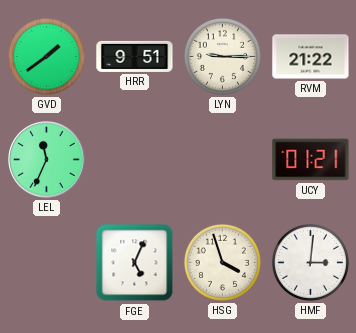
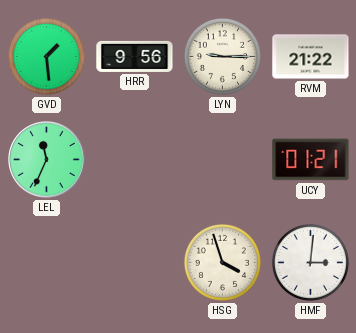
GVD: 1:39 -> 1:29 (46, 56)
HRR: 9:51 -> 9:56 (135, 56)
FGE: 5:04 -> none (135, 263)
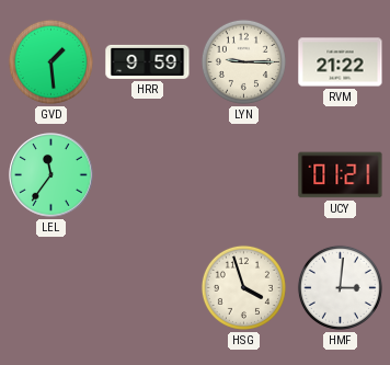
HRR: 9:56 -> 9:59 (148, 61)
LEL: 11:34 -> 11:36 (51, 175)
